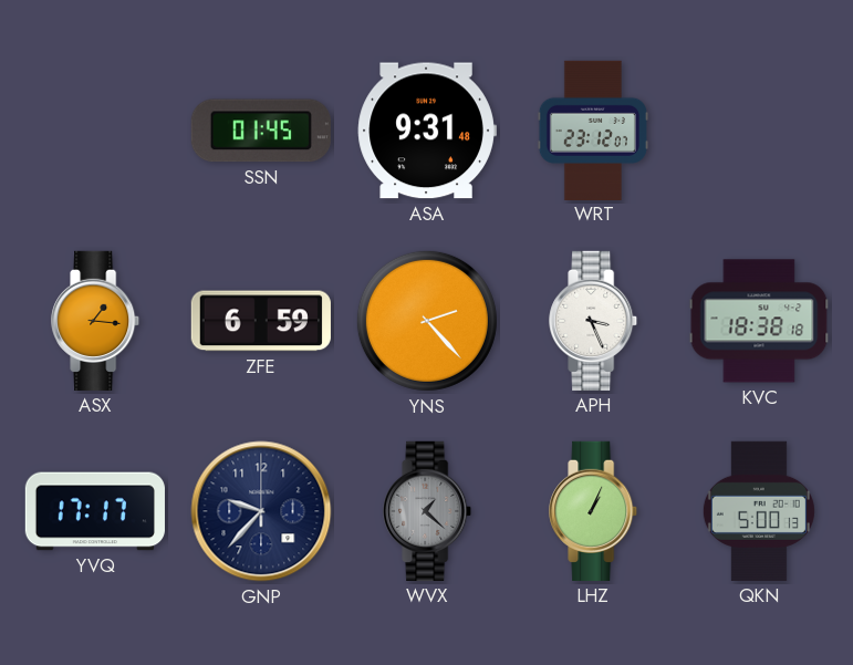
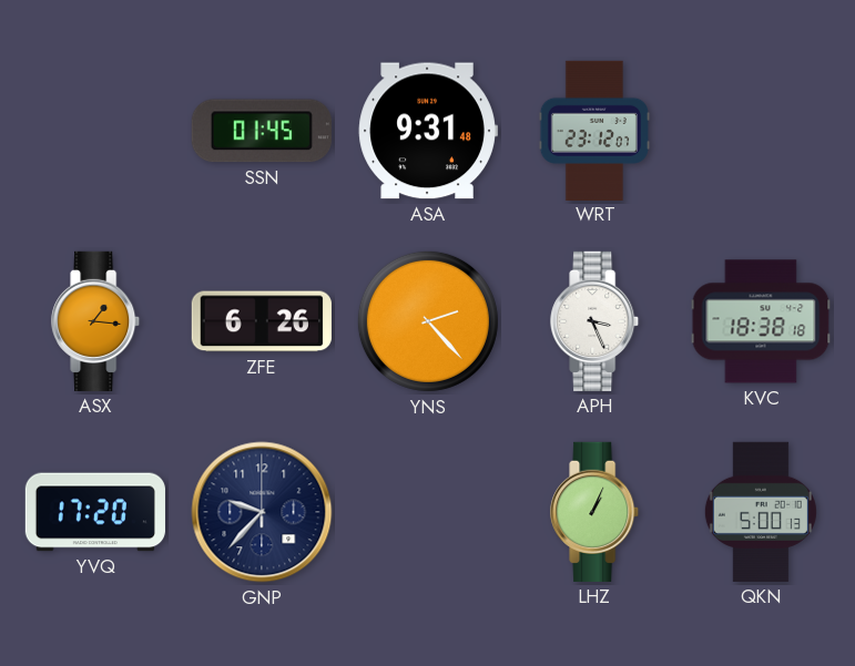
ZFE: 6:59 -> 6:26 (262, 321)
YVQ: 17:17 -> 17:20 (95, 512)
WVX: 1:22 -> none (428, 511)
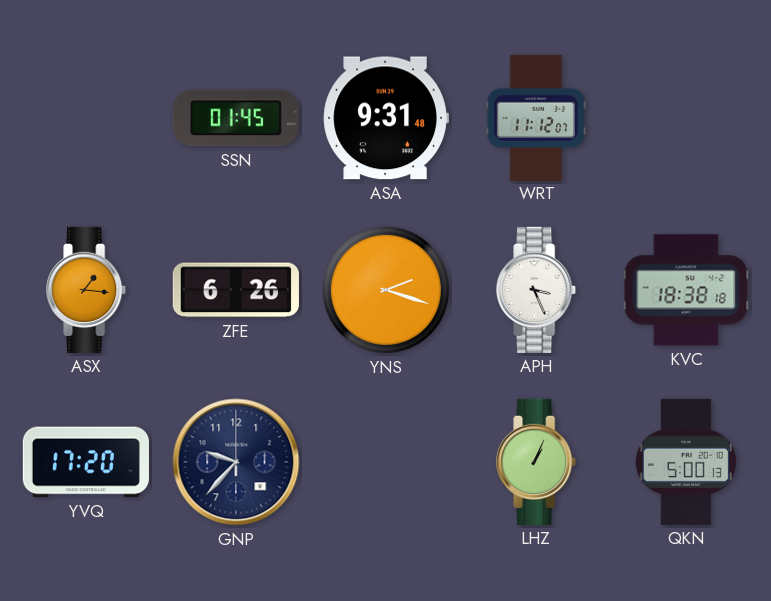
WRT: 23:12 -> 11:12 (536, 117)
YNS: 2:23 -> 2:18 (386, 290)
